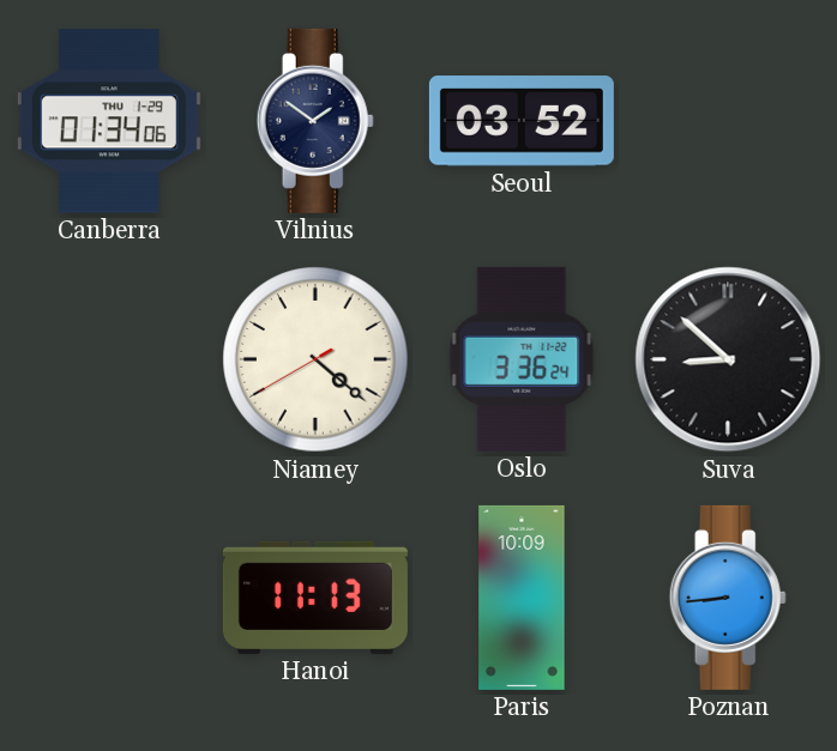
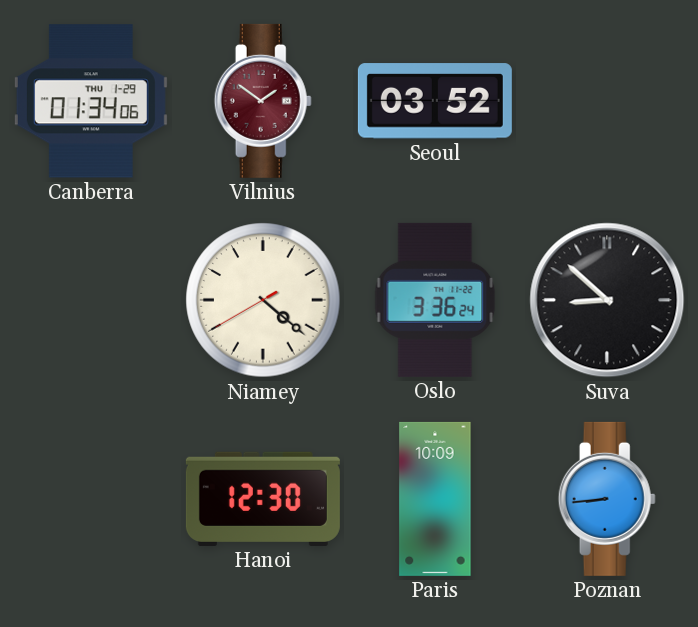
Vilnius dial: navy -> burgundy (263, 101)
Hanoi: 11:13 -> 12:30 (263, 499)
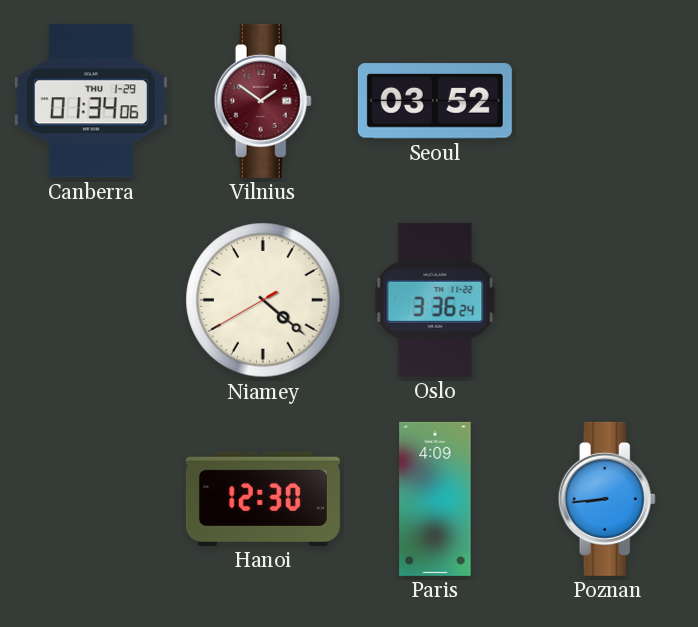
Suva: 8:52 -> none (607, 300)
Paris: 10:09 -> 4:09 (435, 499)
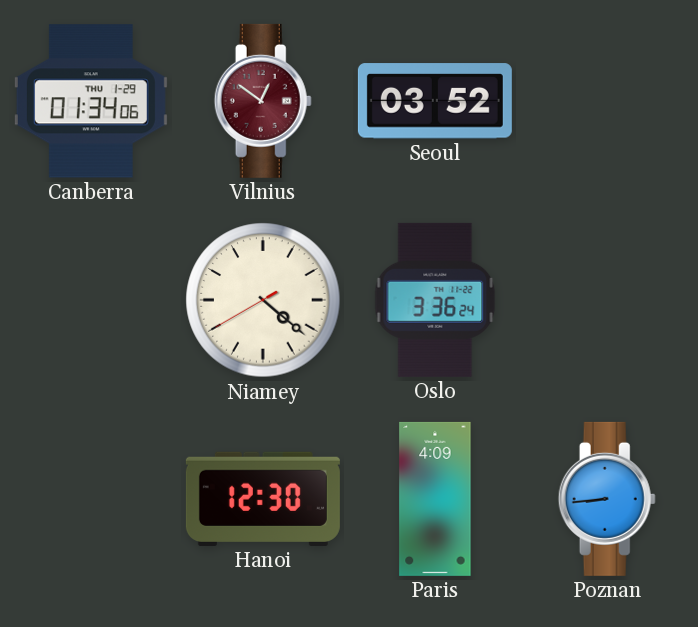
Vilnius: 1:51 -> 12:51 (263, 101)
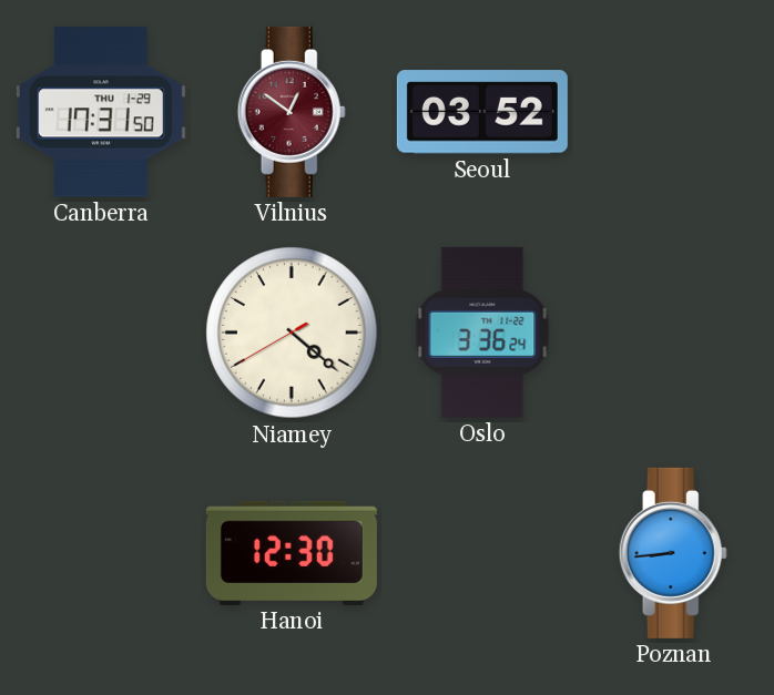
Canberra: 01:34 -> 17:31 (101, 112)
Paris: 4:09 -> none (435, 499)
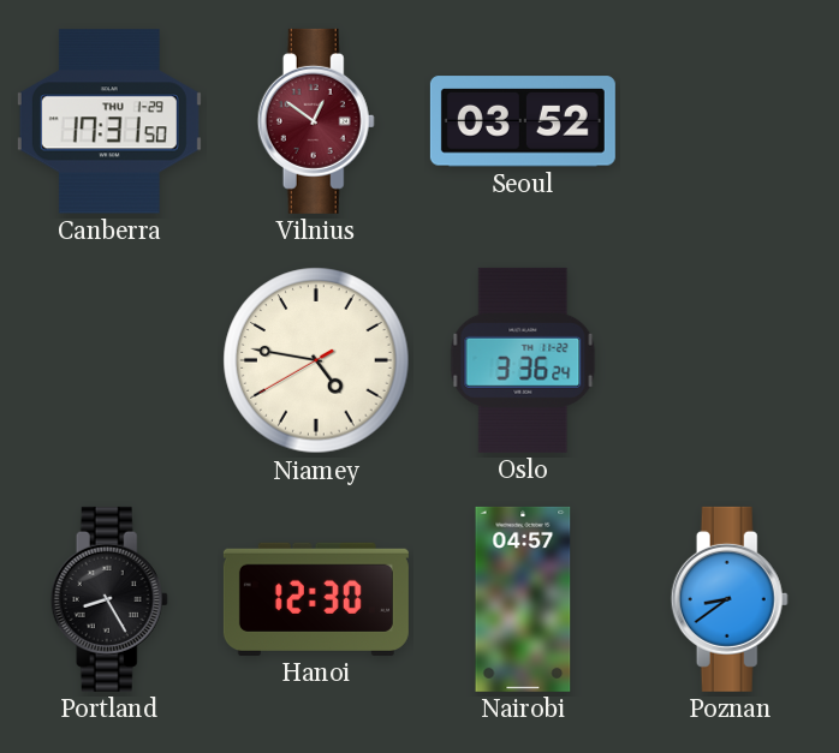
Niamey: 4:21 -> 4:46 (316, 360)
Portland: none -> 8:25 (109, 599)
Nairobi: none -> 04:57 (523, 599)
Poznan: 8:44 -> 8:39 (730, 599)
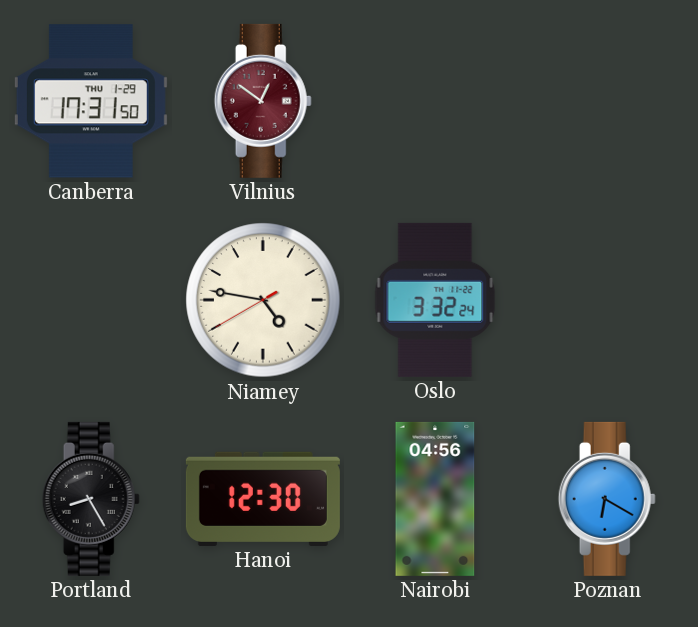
Seoul: 03:52 -> none (523, 121)
Oslo: 3:36 -> 3:32 (435, 300)
Nairobi: 04:57 -> 04:56 (435, 499)
Poznan: 8:39 -> 6:20 (607, 499)
